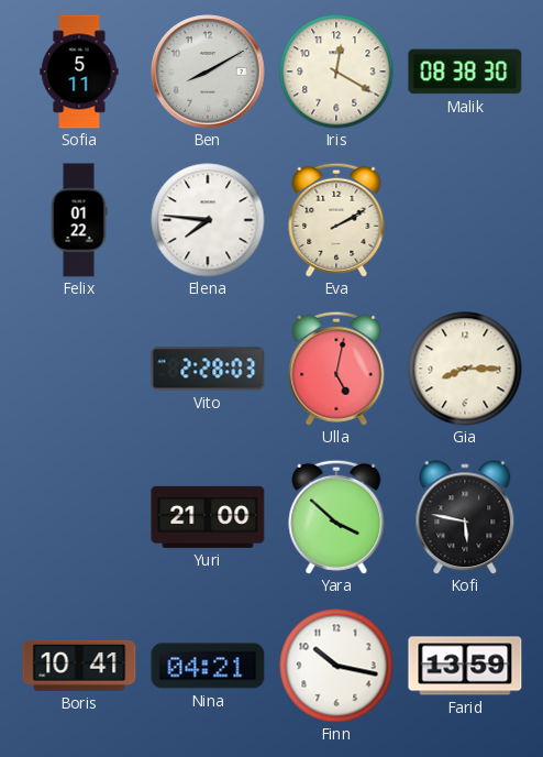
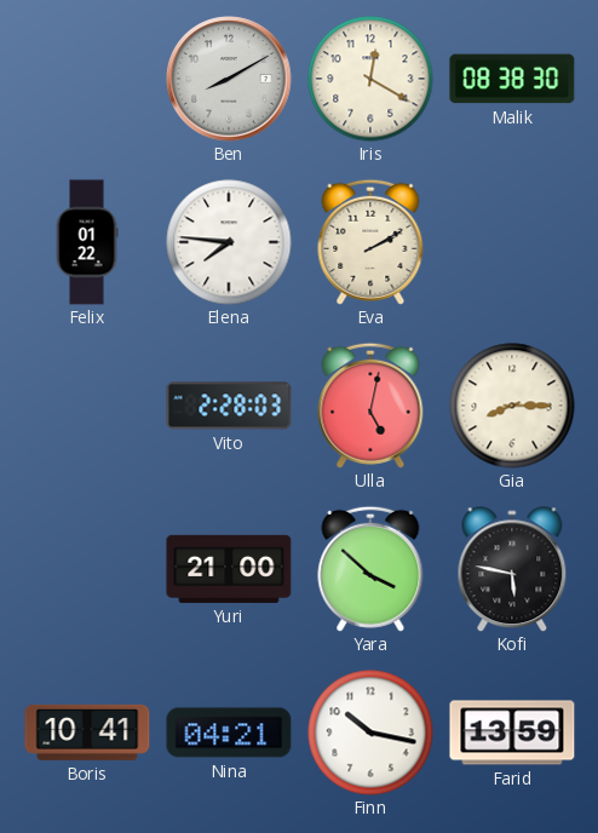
Sofia: 5:11 -> none (79, 72)
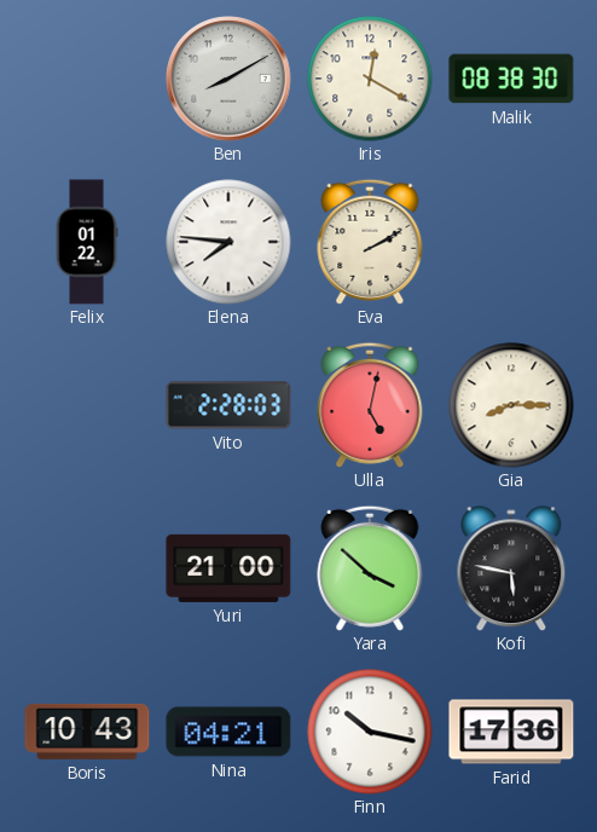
Boris: 10:41 -> 10:43 (87, 732)
Farid: 13:59 -> 17:36 (511, 732)
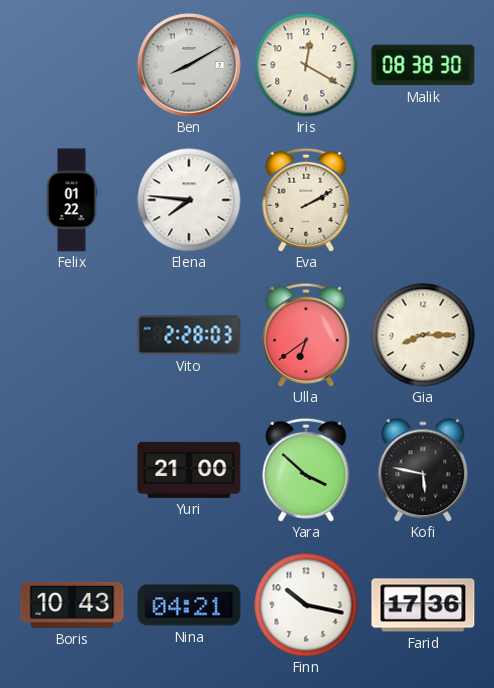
Ulla: 5:02 -> 6:39 (306, 335)
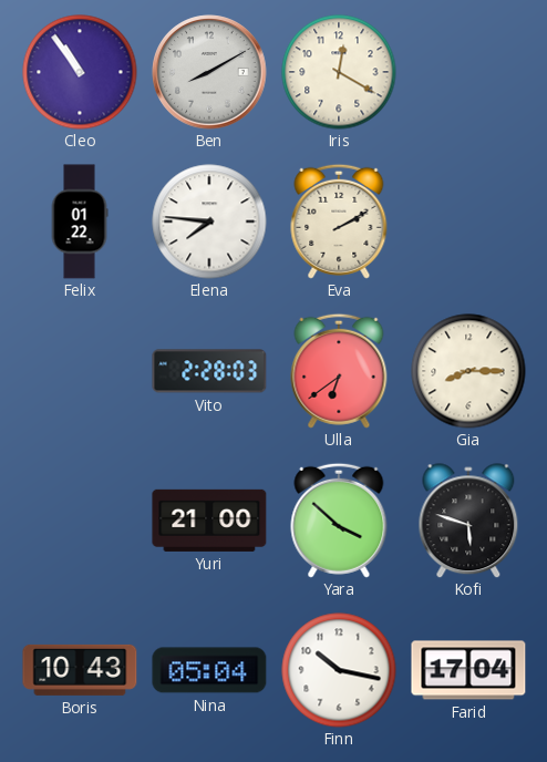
Cleo: none -> 10:54 (80, 72)
Malik: 08:38 -> none (423, 65)
Kofi: 5:47 -> 5:48 (468, 521)
Nina: 04:21 -> 05:04 (209, 670)
Farid: 17:36 -> 17:04 (468, 670)
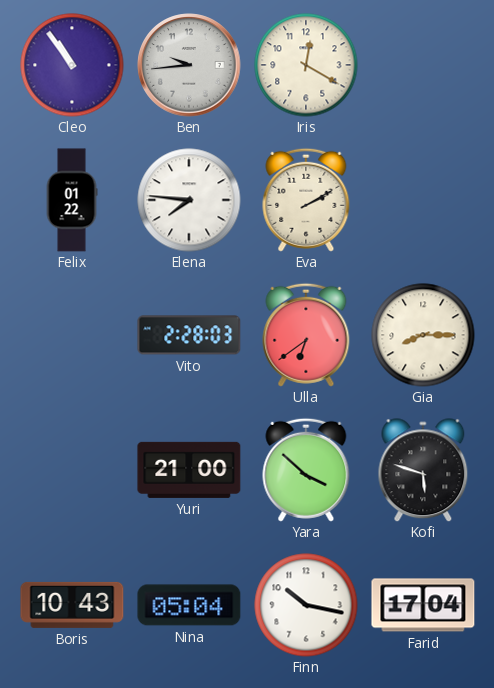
Ben: 8:10 -> 9:44 (189, 65)
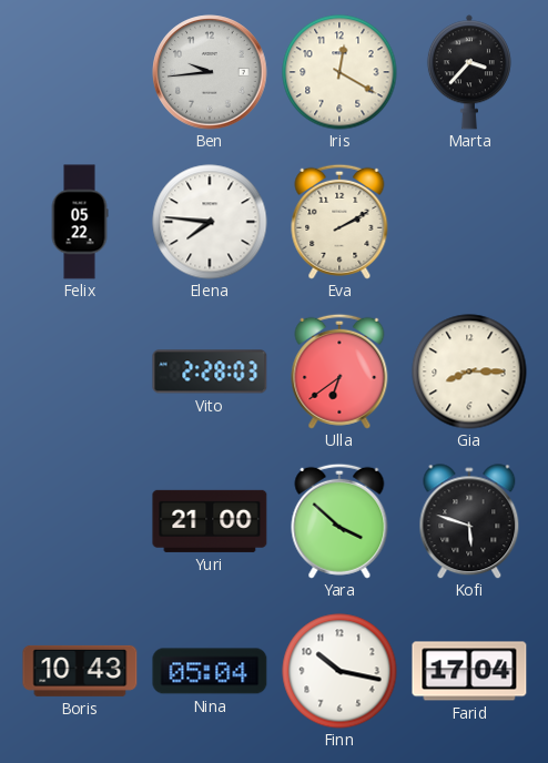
Cleo: 10:54 -> none (72, 65)
Marta: none -> 3:37 (469, 72)
Felix: 01:22 -> 05:22 (80, 222)
